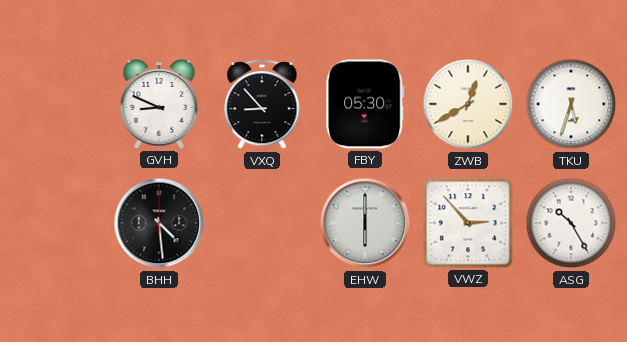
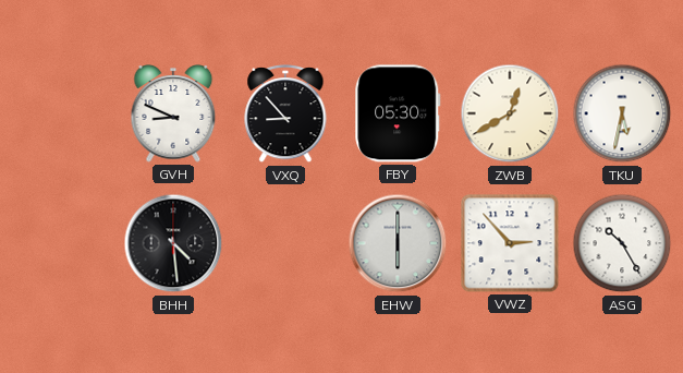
TKU: 5:33 -> 5:32 (622, 113)
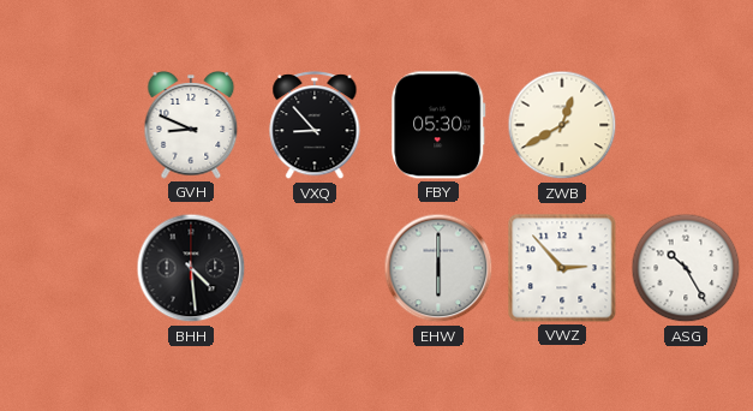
TKU: 5:32 -> none (622, 113)
